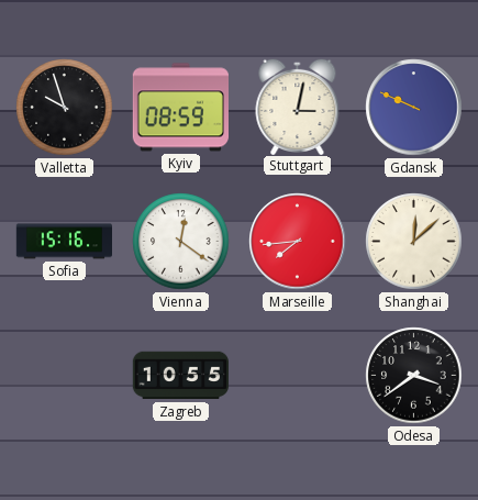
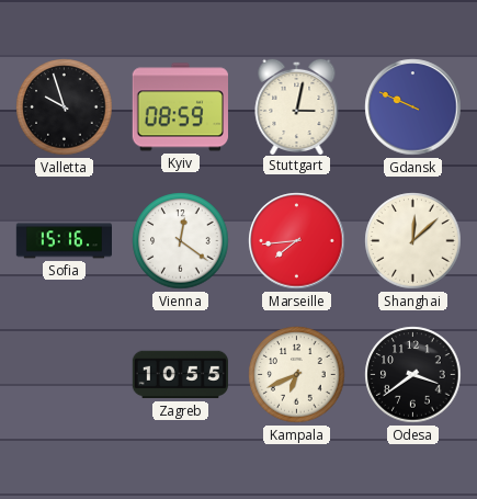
Kampala: none -> 6:41 (297, 375)
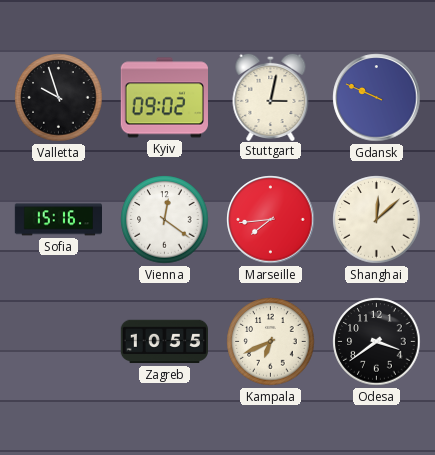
Kyiv: 08:59 -> 09:02 (164, 98)
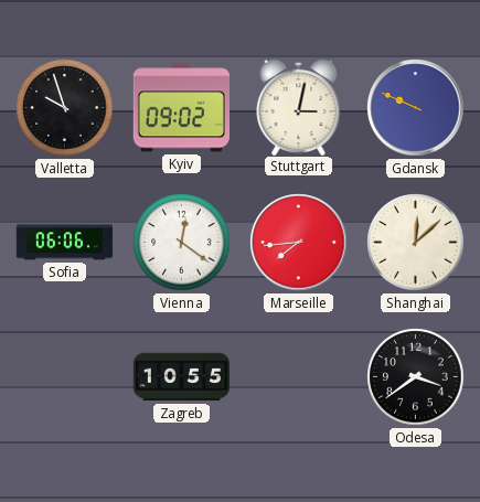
Sofia: 15:16 -> 06:06 (64, 243)
Kampala: 6:41 -> none (271, 342)
